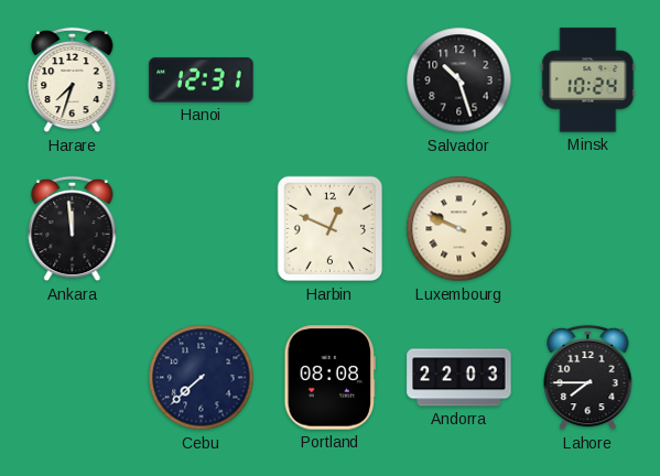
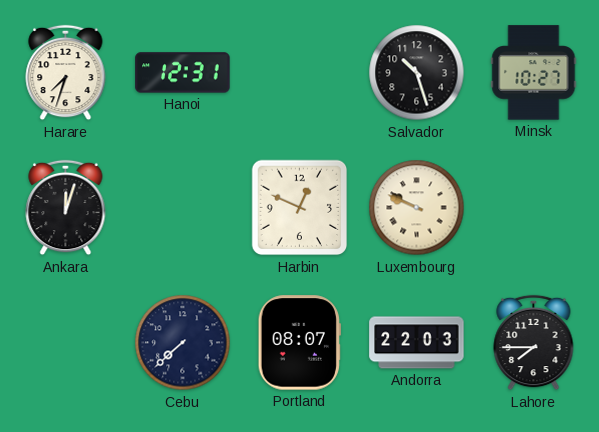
Minsk: 10:24 -> 10:27 (534, 73)
Ankara: 11:59 -> 12:03 (66, 208)
Portland: 08:08 -> 08:07 (299, 343)
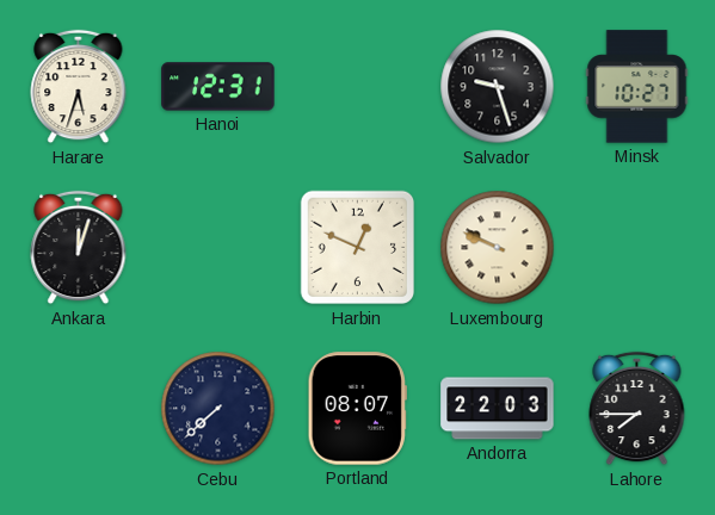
Harare: 7:33 -> 5:33 (79, 87)
Salvador: 10:27 -> 9:27 (498, 87)
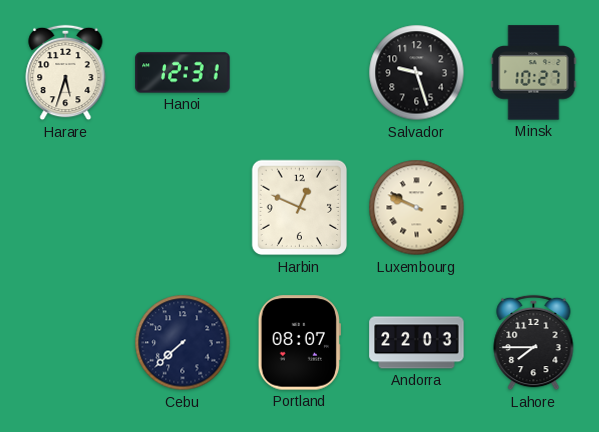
Ankara: 12:03 -> none (79, 248)
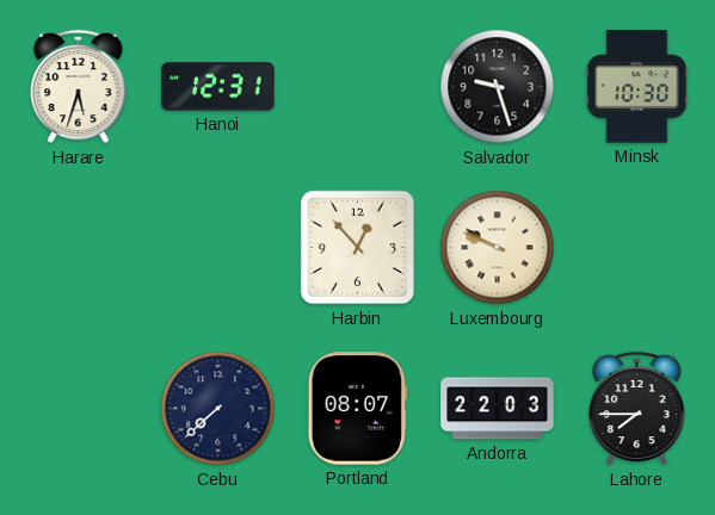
Minsk: 10:27 -> 10:30 (637, 87)
Harbin: 12:49 -> 12:53 (358, 248)
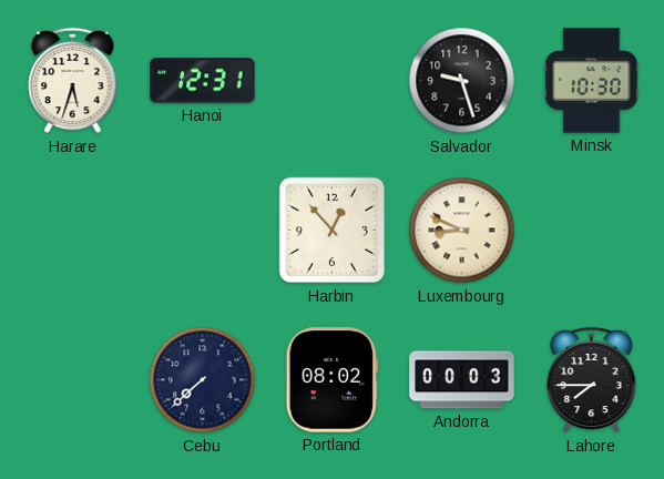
Luxembourg: 9:49 -> 8:49 (462, 231)
Portland: 08:07 -> 08:02 (331, 380)
Andorra: 22:03 -> 00:03 (462, 380)
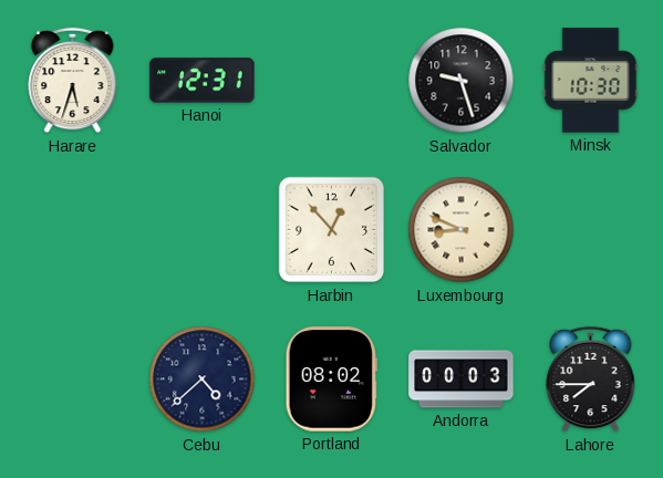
Cebu: 7:38 -> 4:38 (203, 380)
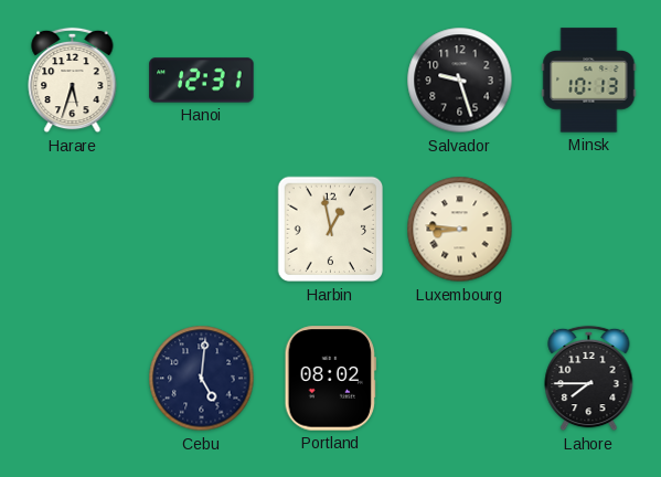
Minsk: 10:30 -> 10:13 (589, 81)
Harbin: 12:53 -> 12:58 (331, 230)
Luxembourg: 8:49 -> 8:46 (460, 230)
Cebu: 4:38 -> 5:01 (202, 379)
Andorra: 00:03 -> none (462, 380)
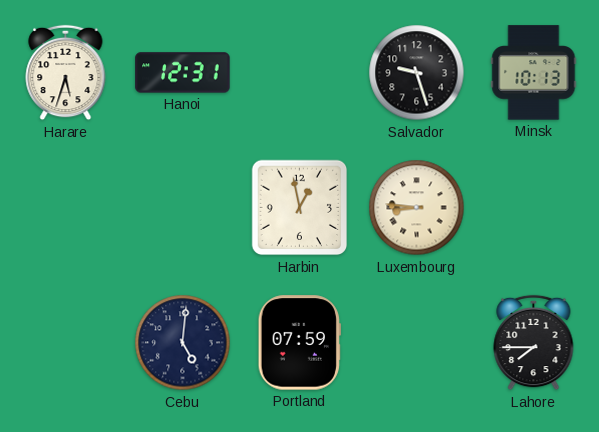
Portland: 08:02 -> 07:59 (299, 343)
